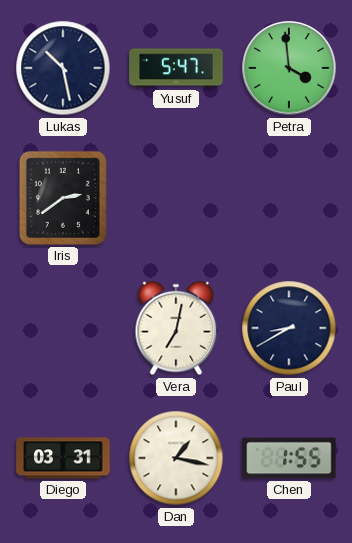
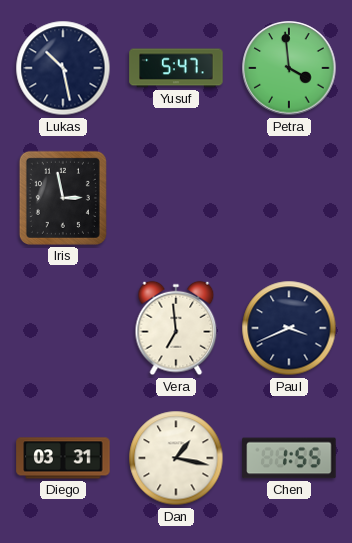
Iris: 2:39 -> 2:58 (63, 198)
Vera: 7:02 -> 6:59 (176, 328)
Paul: 8:40 -> 3:41 (289, 328)
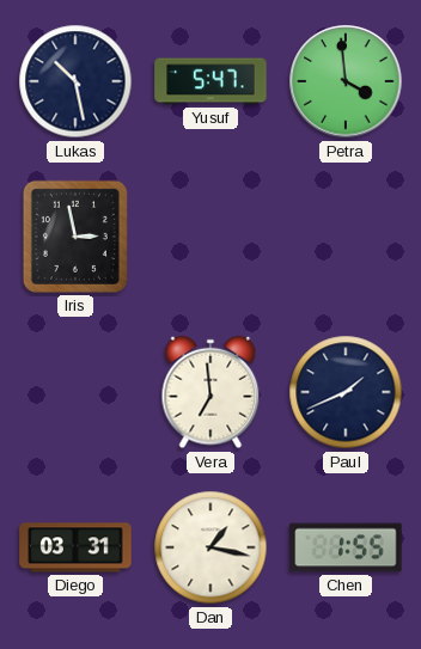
Paul: 3:41 -> 1:41 (346, 392)
